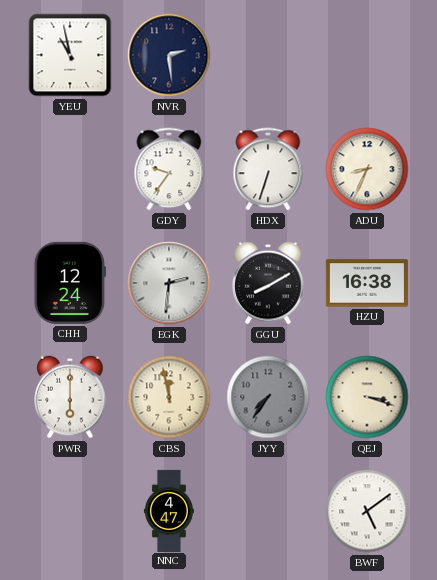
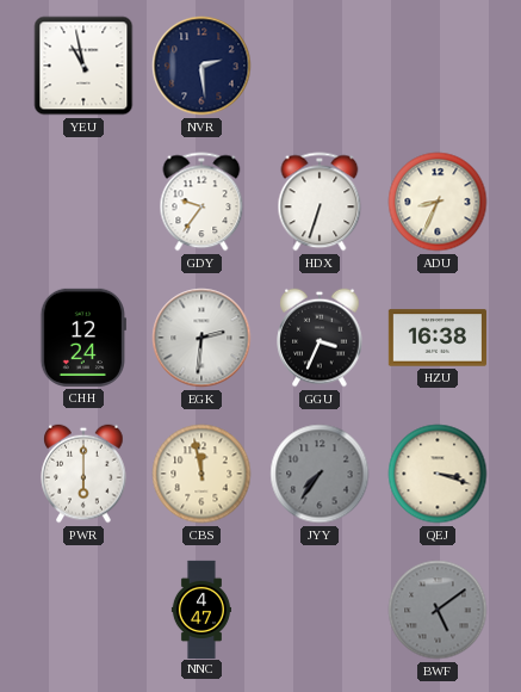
GGU: 8:10 -> 3:34 (320, 338)
BWF dial: white -> grey (438, 610)
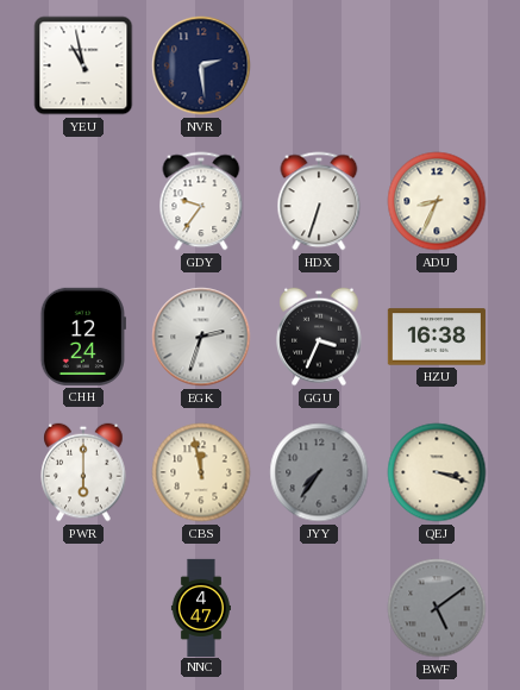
EGK: 2:31 -> 2:33 (201, 337)
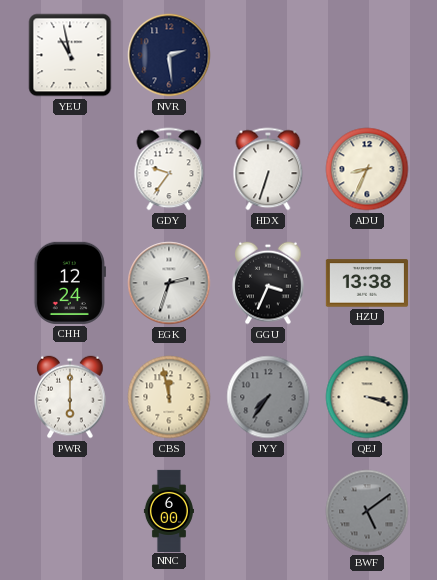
HZU: 16:38 -> 13:38 (367, 283)
NNC: 4:47 -> 6:00 (169, 510)
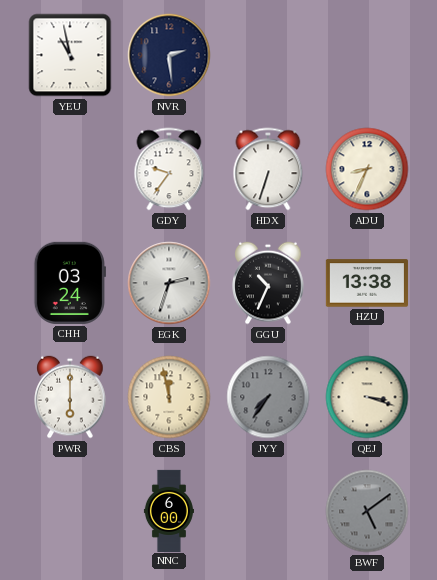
CHH: 12:24 -> 03:24 (70, 283)
GGU: 3:34 -> 10:34 (268, 283)
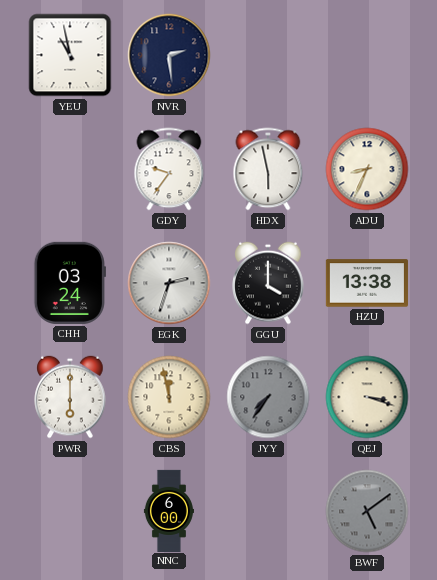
HDX: 6:33 -> 5:58 (268, 169)
GGU: 10:34 -> 4:00 (268, 283)
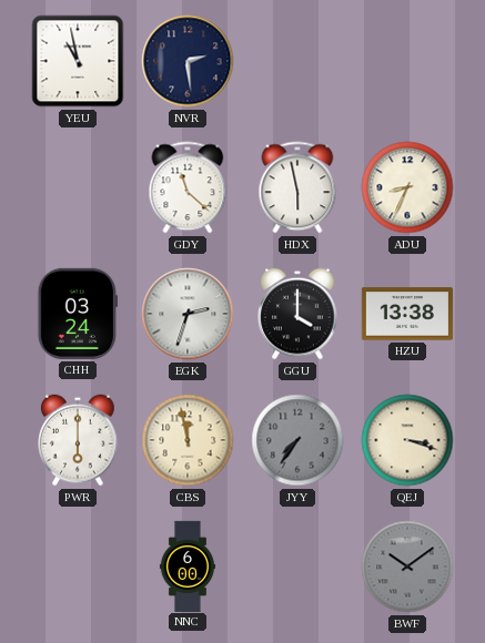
GDY: 9:36 -> 11:22 (188, 187)
BWF: 5:09 -> 10:09 (407, 567)
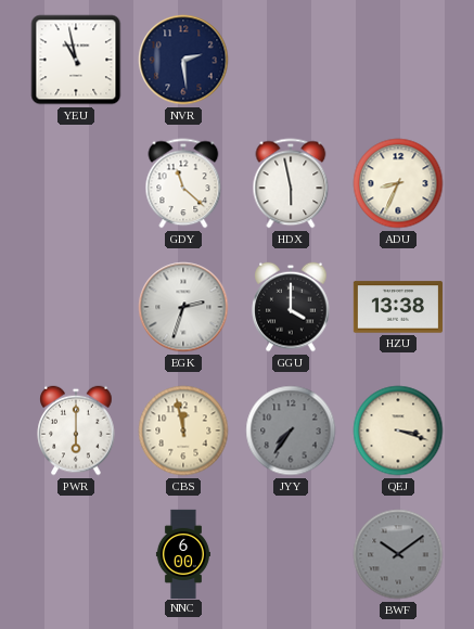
CHH: 03:24 -> none (78, 314)
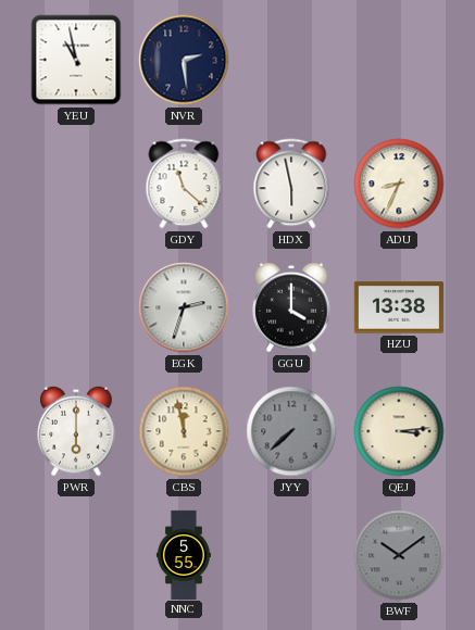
JYY: 7:36 -> 7:38 (291, 431)
QEJ: 3:18 -> 3:14 (399, 431)
NNC: 6:00 -> 5:55 (184, 554)
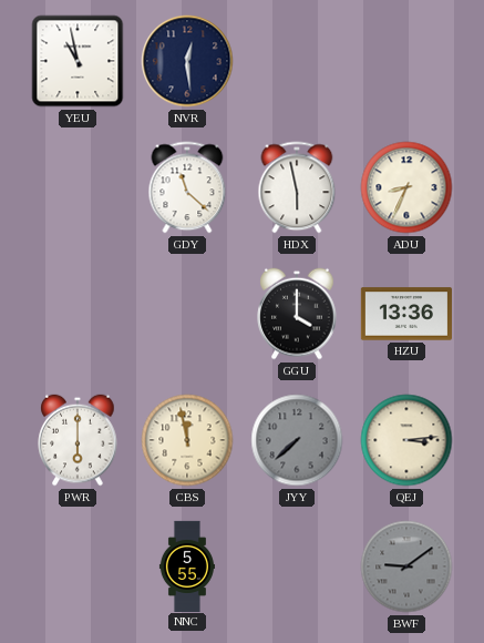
NVR: 2:29 -> 12:29 (187, 61)
EGK: 2:33 -> none (184, 307)
HZU: 13:38 -> 13:36 (406, 314)
BWF: 10:09 -> 9:09 (406, 567)
